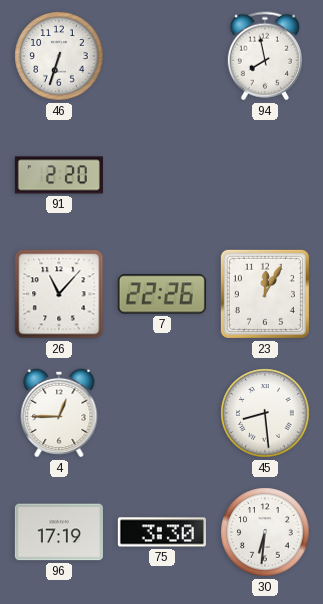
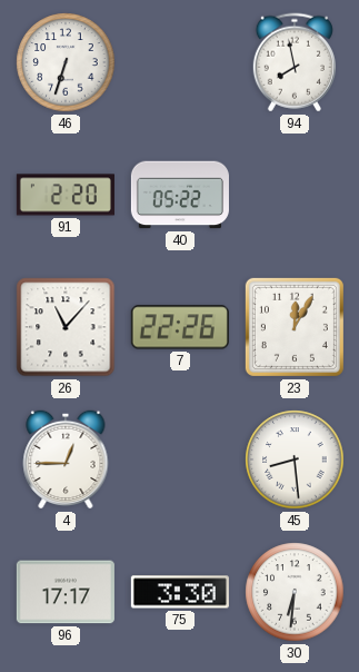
40: none -> 05:22 (180, 195)
96: 17:19 -> 17:17 (66, 592)
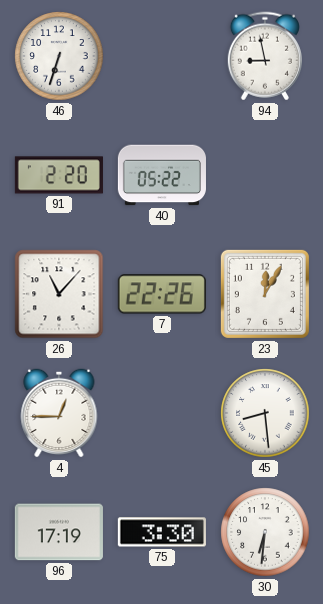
94: 7:58 -> 8:58 (265, 56)
96: 17:17 -> 17:19 (59, 532)
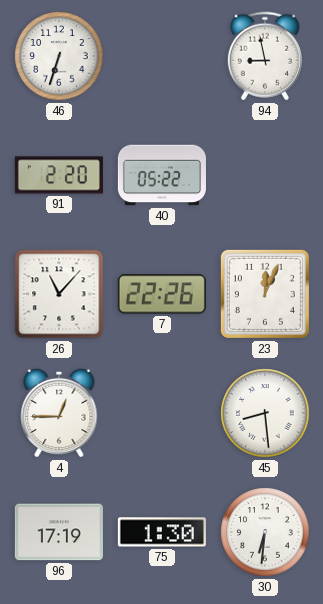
23: 12:05 -> 12:04 (265, 294)
75: 3:30 -> 1:30 (162, 532)
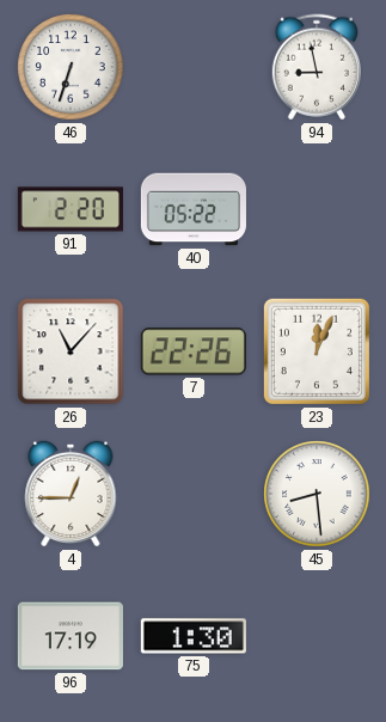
30: 6:31 -> none (265, 532)
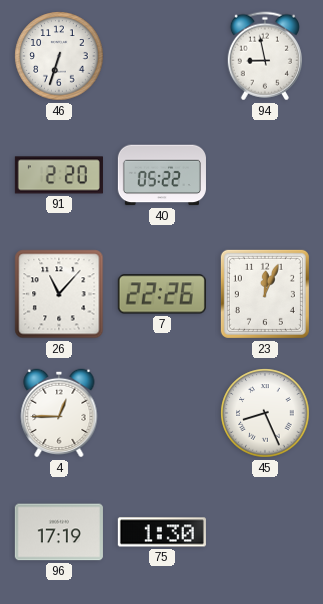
45: 8:29 -> 8:26 (265, 413)
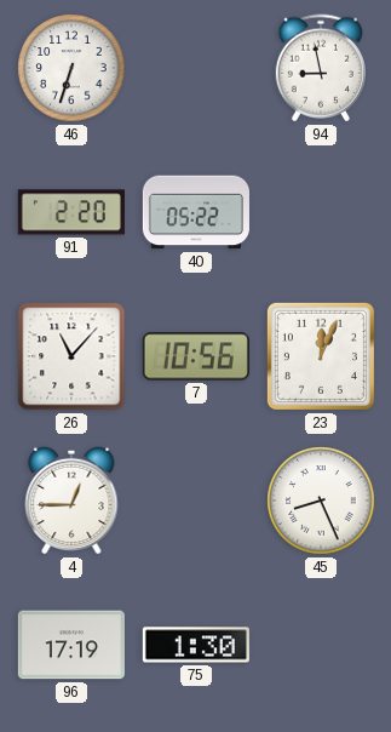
7: 22:26 -> 10:56 (196, 356)
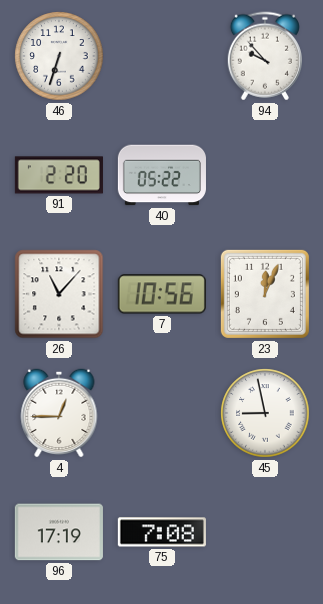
94: 8:58 -> 9:53 (265, 56)
45: 8:26 -> 8:58 (265, 413)
75: 1:30 -> 7:08 (162, 532)
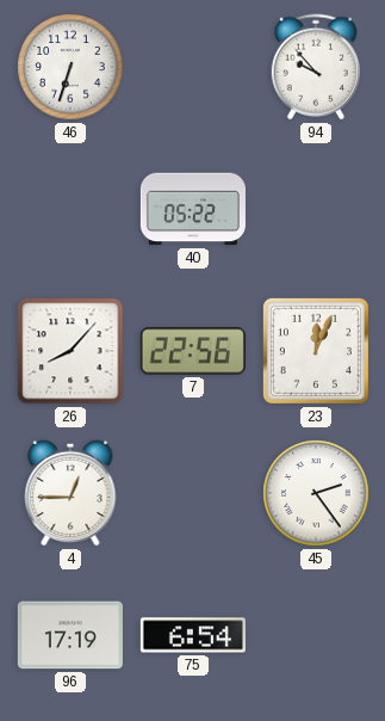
91: 2:20 -> none (59, 175)
26: 11:07 -> 8:07 (70, 351)
7: 10:56 -> 22:56 (193, 351)
45: 8:58 -> 2:24 (316, 493)
75: 7:08 -> 6:54 (193, 635)
